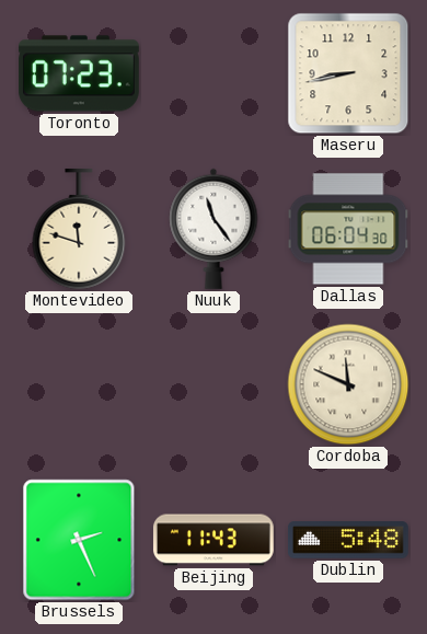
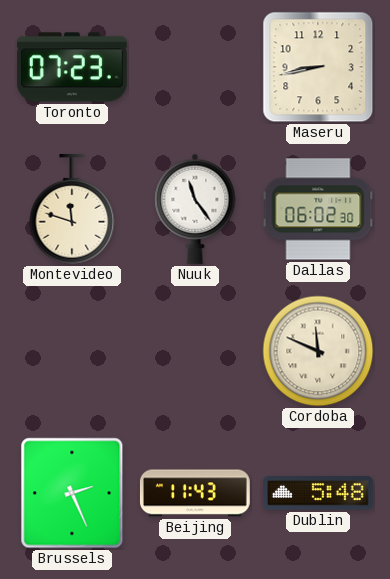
Dallas: 06:04 -> 06:02 (318, 209)
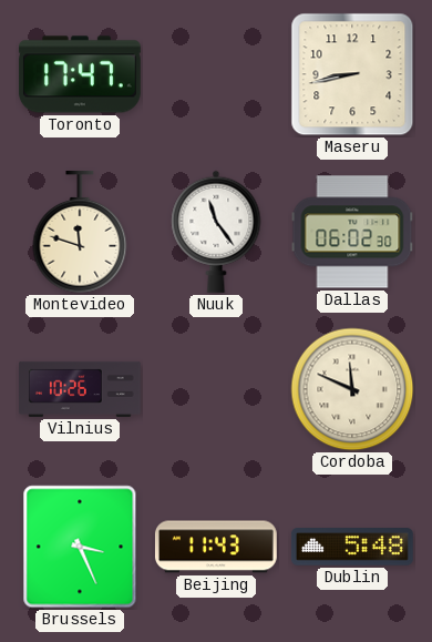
Toronto: 07:23 -> 17:47 (80, 74)
Vilnius: none -> 10:26 (81, 389)
Brussels: 2:26 -> 3:26 (80, 547)
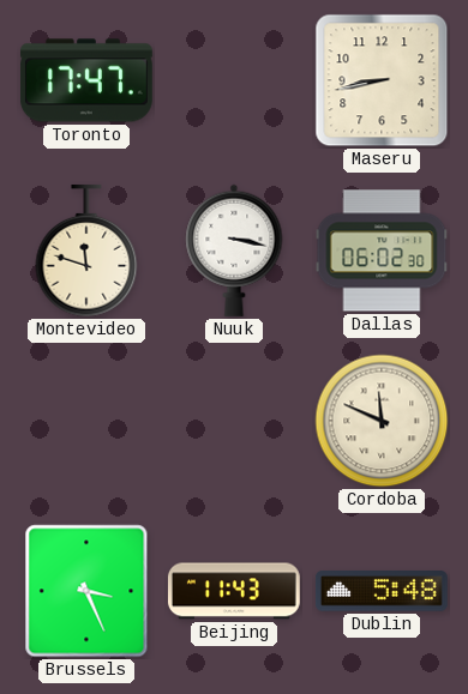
Nuuk: 11:24 -> 3:17 (234, 251)
Vilnius: 10:26 -> none (81, 389)
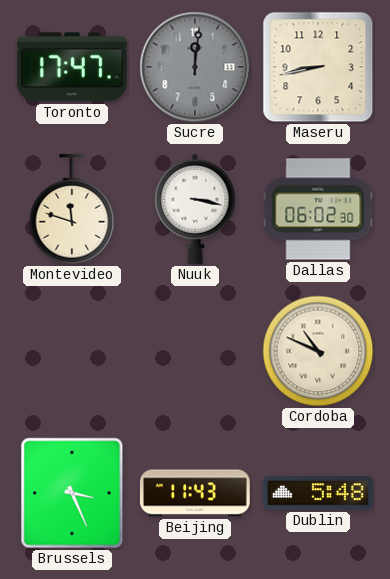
Sucre: none -> 12:01 (195, 67)
Cordoba: 11:49 -> 10:49 (318, 351)
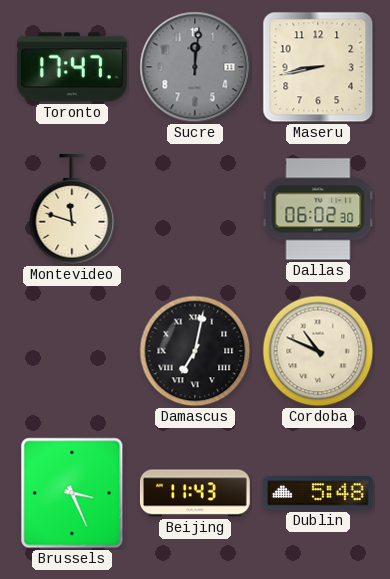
Nuuk: 3:17 -> none (195, 209)
Damascus: none -> 7:02 (195, 351)
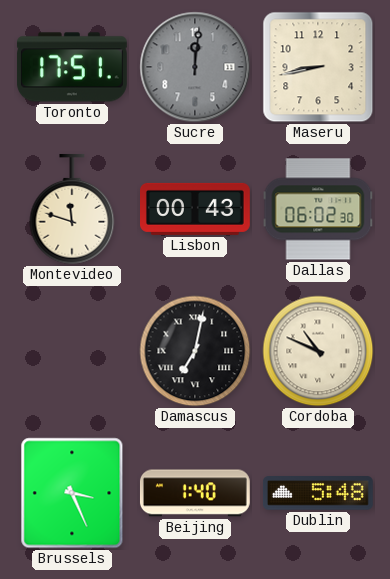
Toronto: 17:47 -> 17:51 (72, 67)
Lisbon: none -> 00:43 (196, 209)
Beijing: 11:43 -> 1:40 (195, 493)
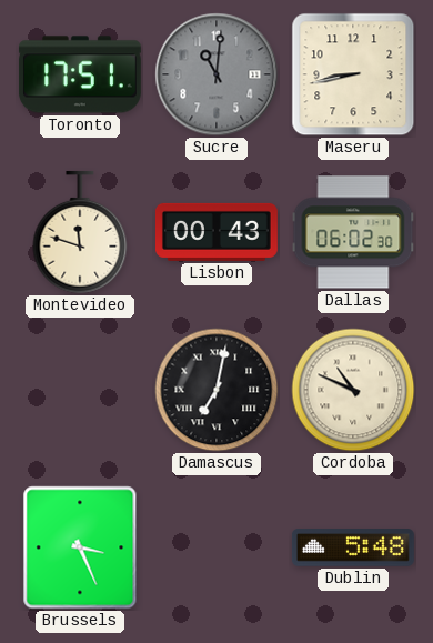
Sucre: 12:01 -> 11:01 (216, 74)
Beijing: 1:40 -> none (195, 493)
